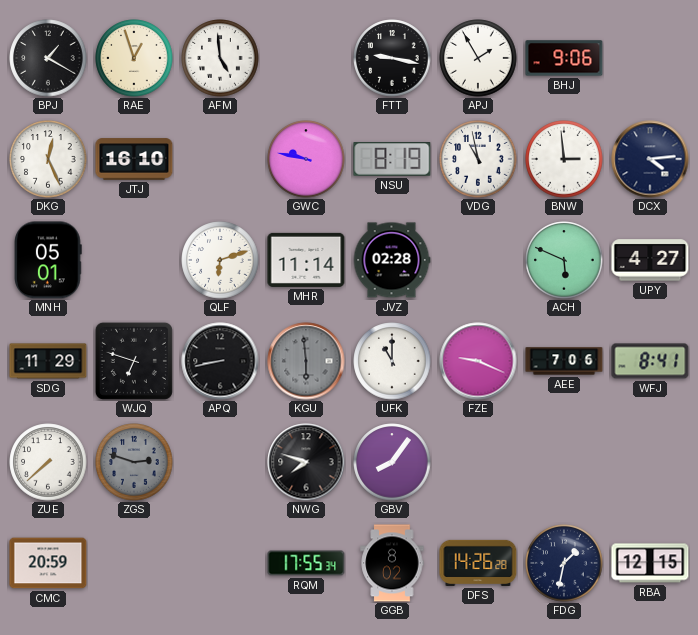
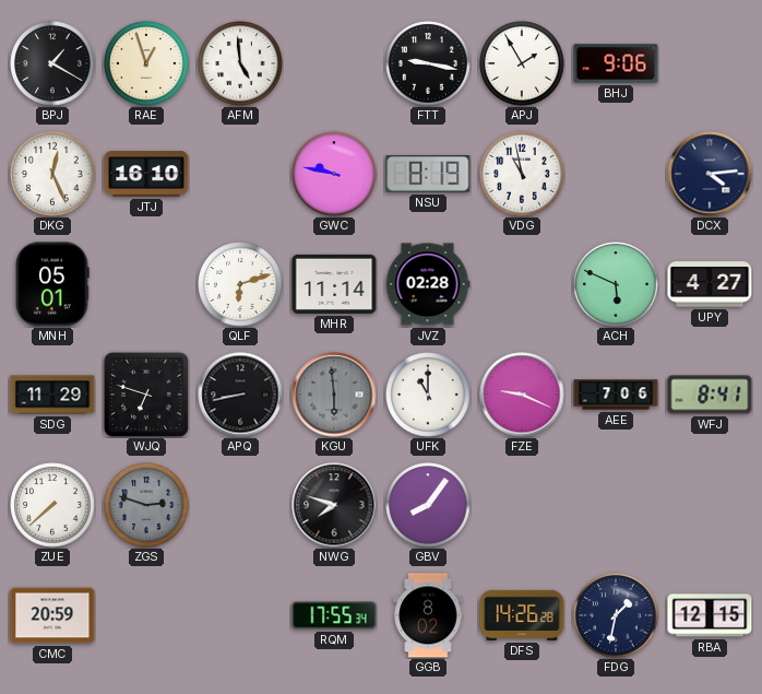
BNW: 2:59 -> none (564, 159)
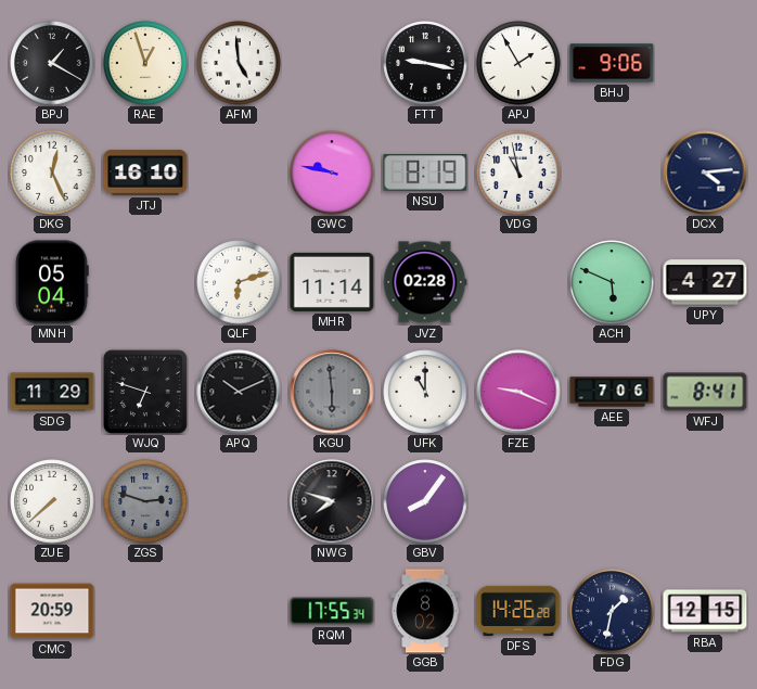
MNH: 05:01 -> 05:04 (52, 282)
APQ: 8:43 -> 10:11 (239, 392)
